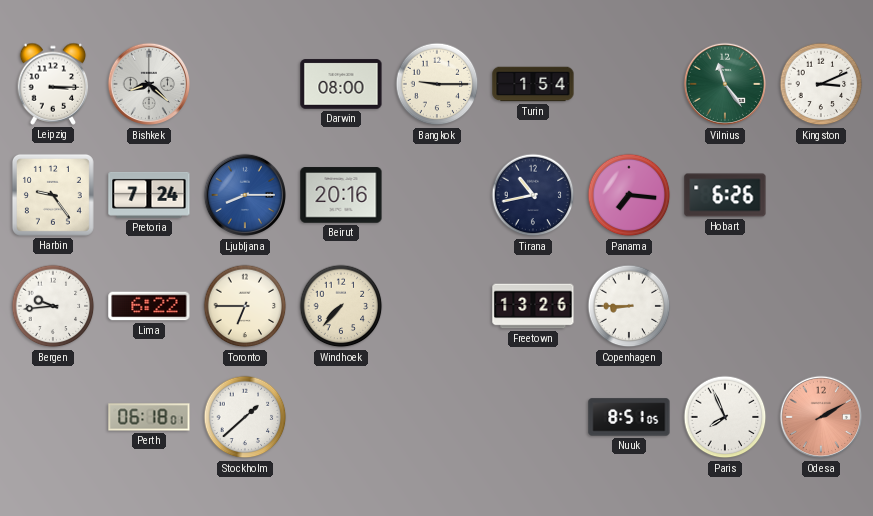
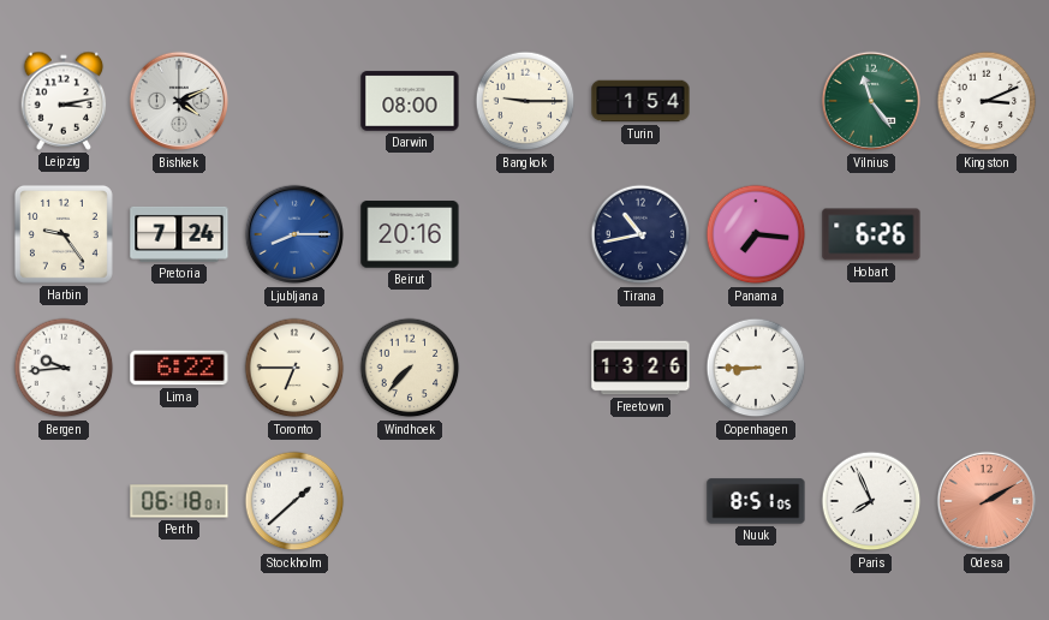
Leipzig: 3:15 -> 3:13 (64, 101)
Bishkek: 8:22 -> 4:11 (179, 101)
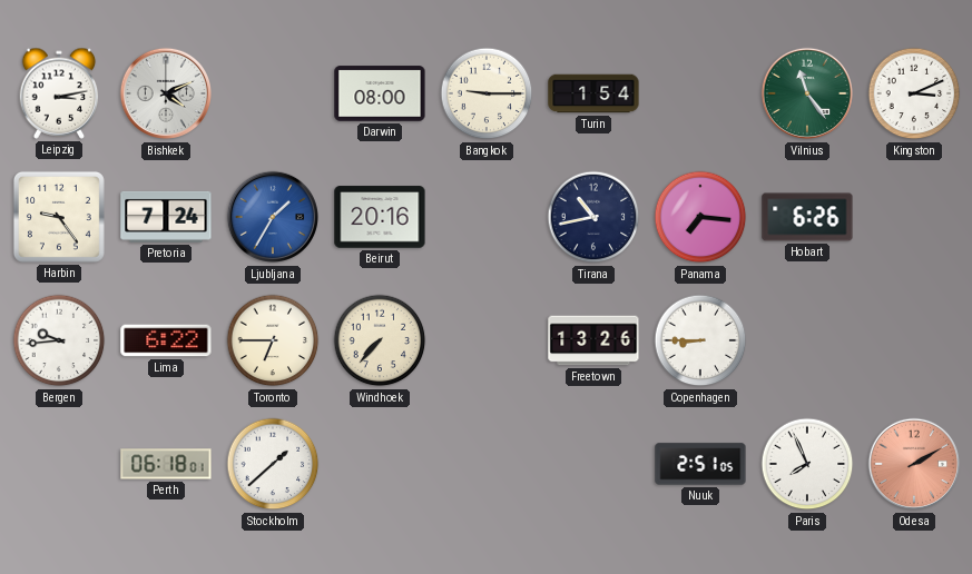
Ljubljana: 8:15 -> 1:35 (273, 217)
Nuuk: 8:51 -> 2:51 (700, 464)
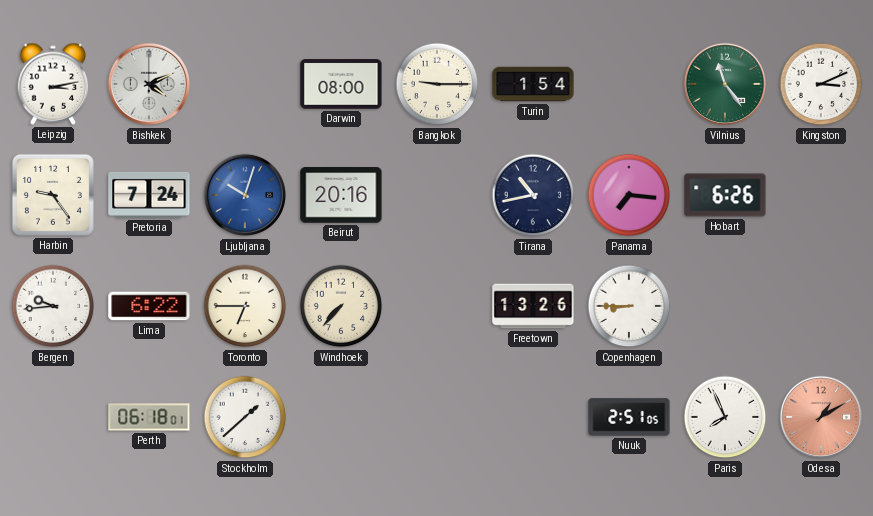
Ljubljana: 1:35 -> 10:03 (245, 195)
Odesa: 2:10 -> 1:10 (821, 417)
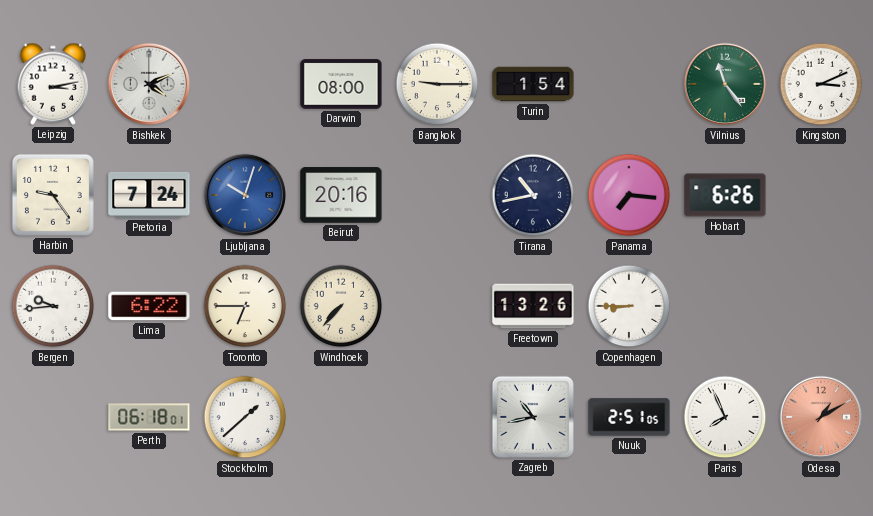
Zagreb: none -> 10:43 (533, 417)
